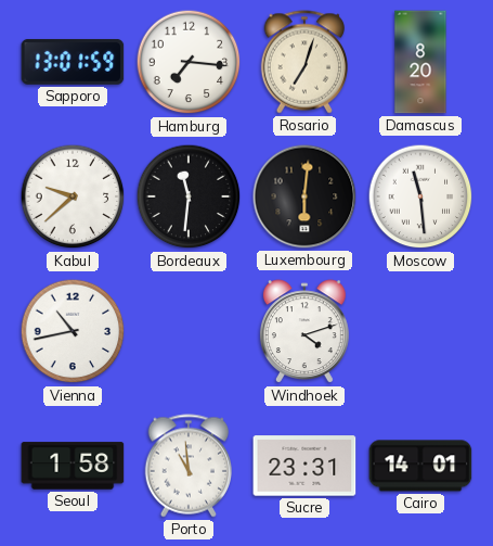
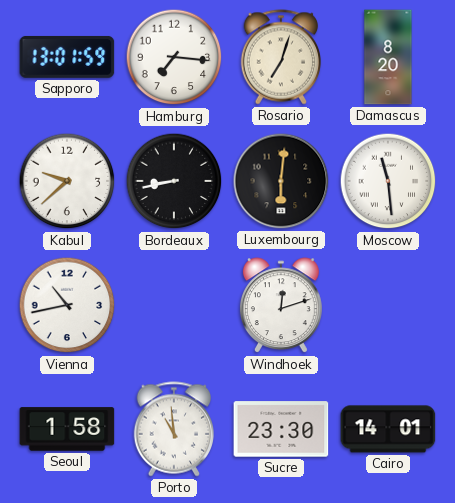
Bordeaux: 11:31 -> 8:43 (174, 181)
Windhoek: 4:12 -> 12:12 (281, 306)
Sucre: 23:31 -> 23:30 (281, 429)
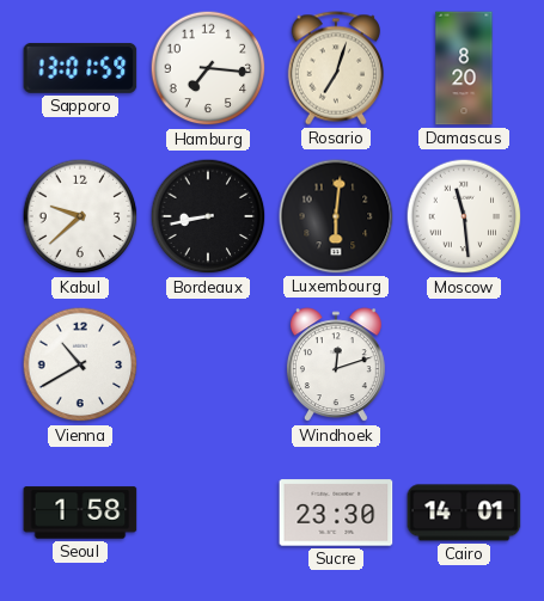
Vienna: 10:43 -> 10:40 (80, 364)
Porto: 10:59 -> none (174, 429)
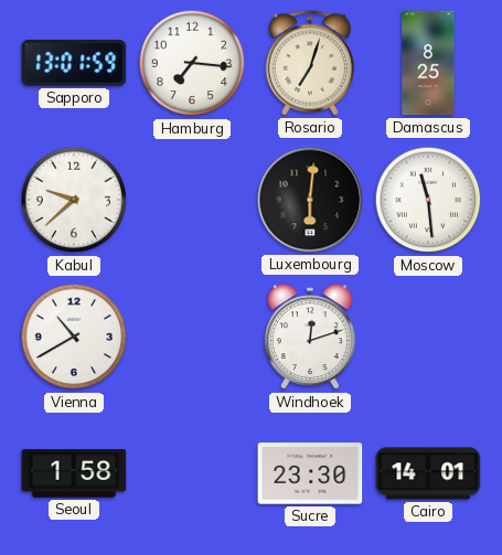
Damascus: 8:20 -> 8:25 (428, 63)
Bordeaux: 8:43 -> none (208, 216)
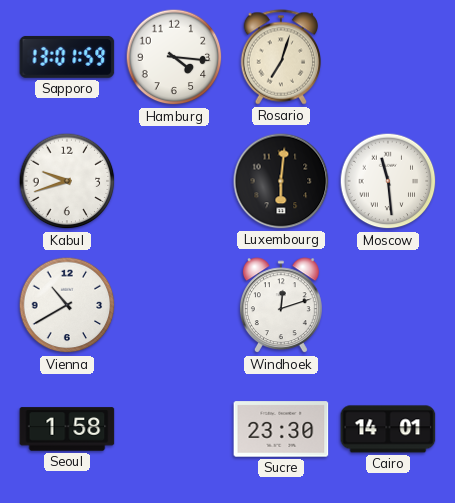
Hamburg: 7:16 -> 4:16 (174, 57)
Damascus: 8:25 -> none (428, 63)
Kabul: 9:38 -> 9:42 (67, 181)
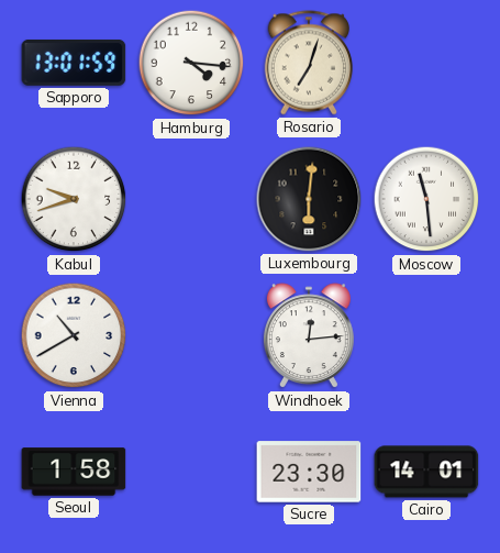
Windhoek: 12:12 -> 12:14 (309, 336)
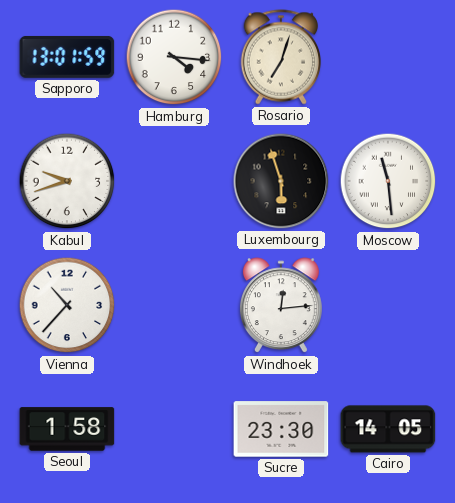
Luxembourg: 6:01 -> 5:57 (281, 181)
Vienna: 10:40 -> 10:37 (67, 305)
Cairo: 14:01 -> 14:05 (388, 429)
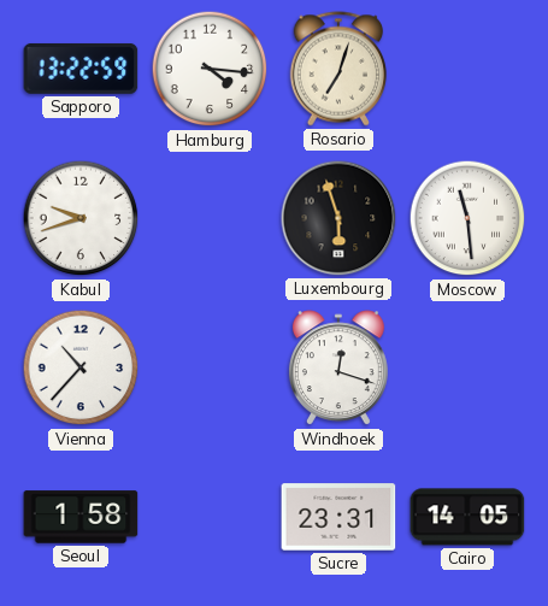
Sapporo: 13:01 -> 13:22 (81, 69)
Windhoek: 12:14 -> 12:18 (338, 369)
Sucre: 23:30 -> 23:31 (338, 517)
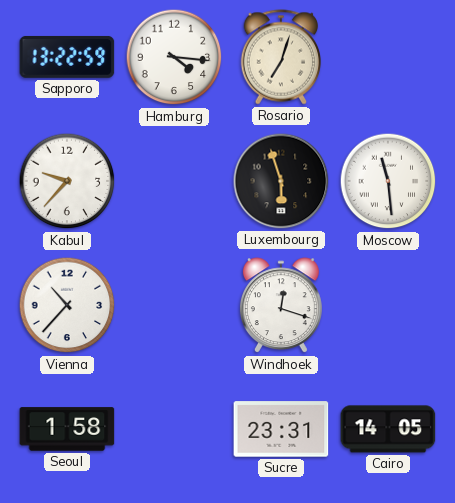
Kabul: 9:42 -> 9:37 (67, 181)
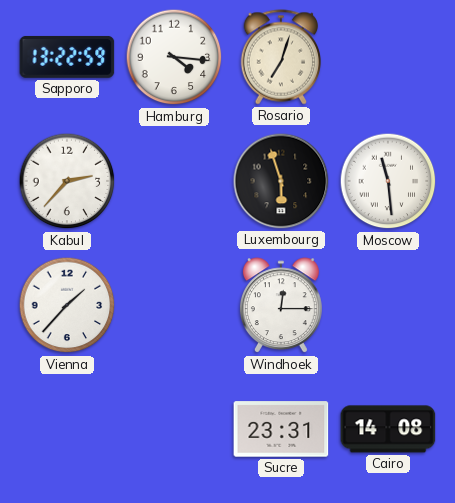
Kabul: 9:37 -> 2:37 (67, 181)
Vienna: 10:37 -> 1:37 (67, 305)
Windhoek: 12:18 -> 12:15 (281, 306)
Seoul: 1:58 -> none (67, 429)
Cairo: 14:05 -> 14:08 (388, 429)
